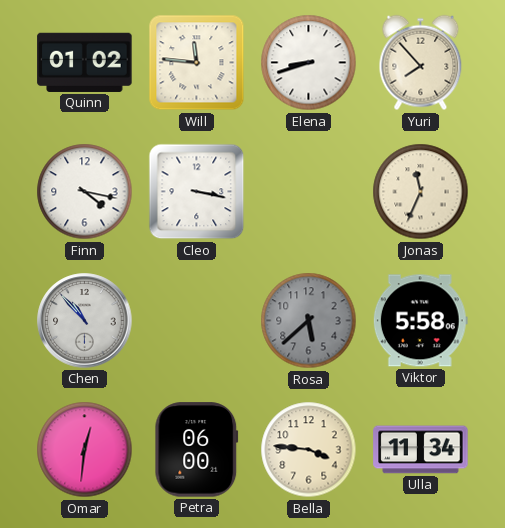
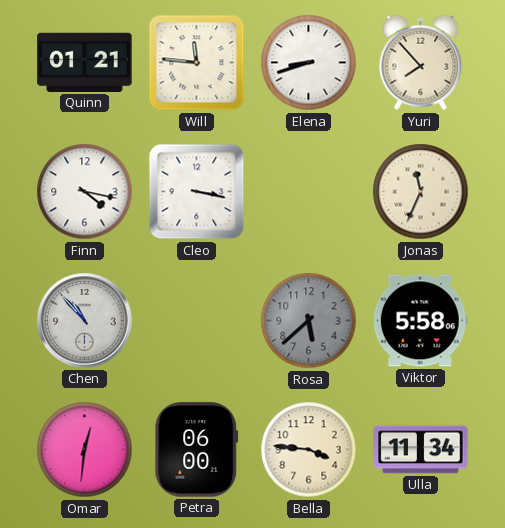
Quinn: 01:02 -> 01:21 (85, 62)
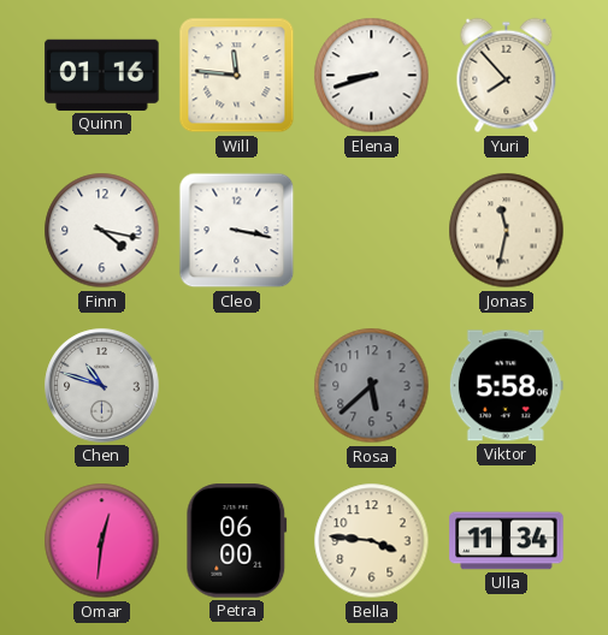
Quinn: 01:21 -> 01:16 (102, 75)
Jonas: 11:34 -> 11:32 (507, 231)
Chen: 10:53 -> 10:48 (102, 386)
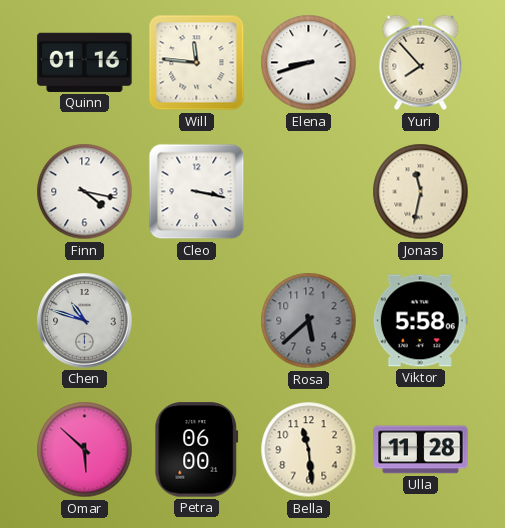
Omar: 12:31 -> 5:52 (85, 450)
Bella: 3:46 -> 11:29 (309, 450)
Ulla: 11:34 -> 11:28 (421, 450)
